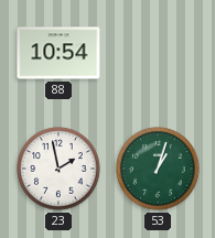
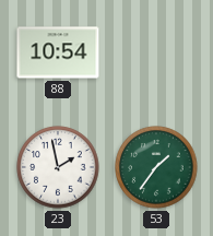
53: 1:03 -> 1:36 (156, 167)
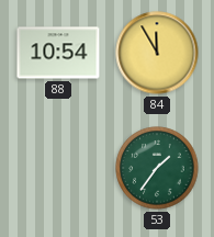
84: none -> 11:55 (157, 53)
23: 1:58 -> none (58, 167)
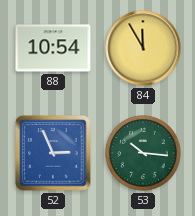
52: none -> 2:56 (53, 153)
53: 1:36 -> 10:16 (143, 153)
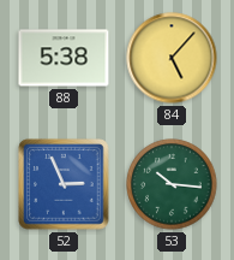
88: 10:54 -> 5:38 (64, 58)
84: 11:55 -> 5:07 (172, 58)
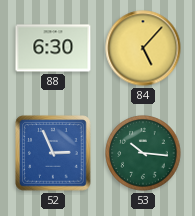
88: 5:38 -> 6:30 (53, 48)
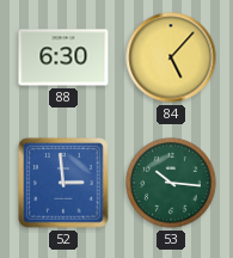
52: 2:56 -> 2:59 (63, 183)
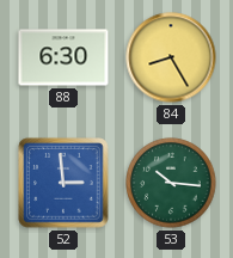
84: 5:07 -> 8:25 (171, 57)
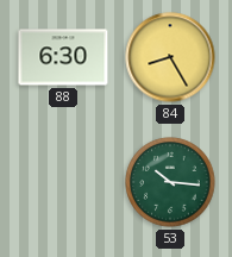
52: 2:59 -> none (63, 183)
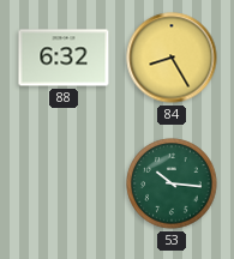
88: 6:30 -> 6:32 (64, 58)
